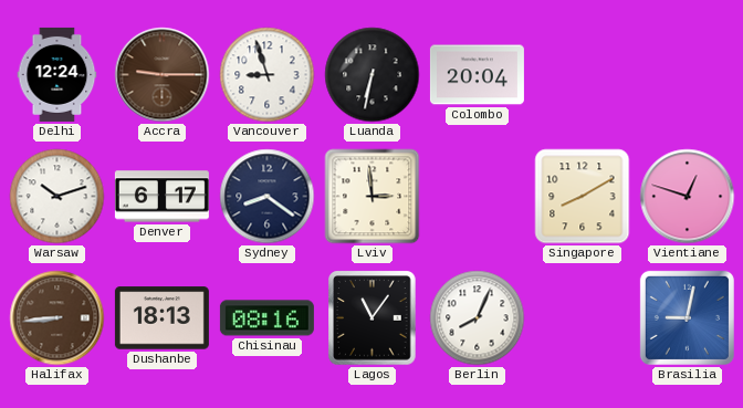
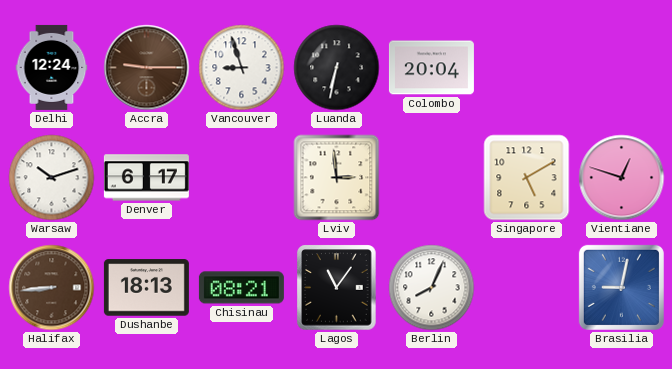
Sydney: 8:21 -> none (268, 197)
Singapore: 8:10 -> 5:10 (527, 178)
Chisinau: 08:16 -> 08:21 (241, 288)
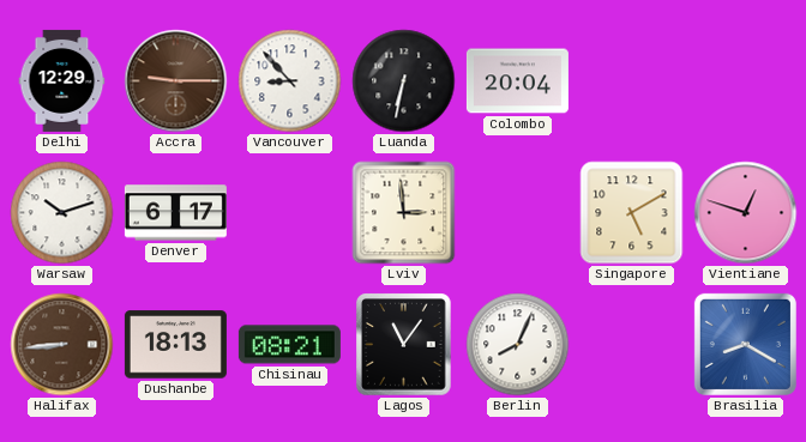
Delhi: 12:24 -> 12:29 (62, 80)
Vancouver: 8:57 -> 8:53 (290, 81)
Brasilia: 9:02 -> 8:20 (745, 344)
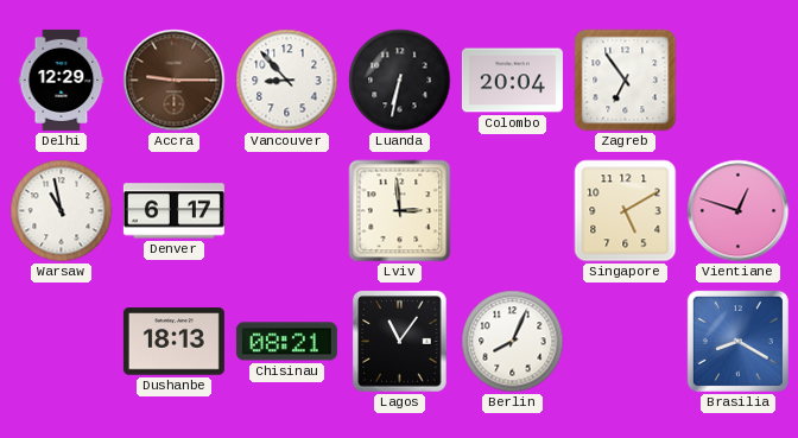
Zagreb: none -> 6:54 (626, 81)
Warsaw: 10:12 -> 10:58 (62, 211)
Halifax: 8:44 -> none (62, 345)
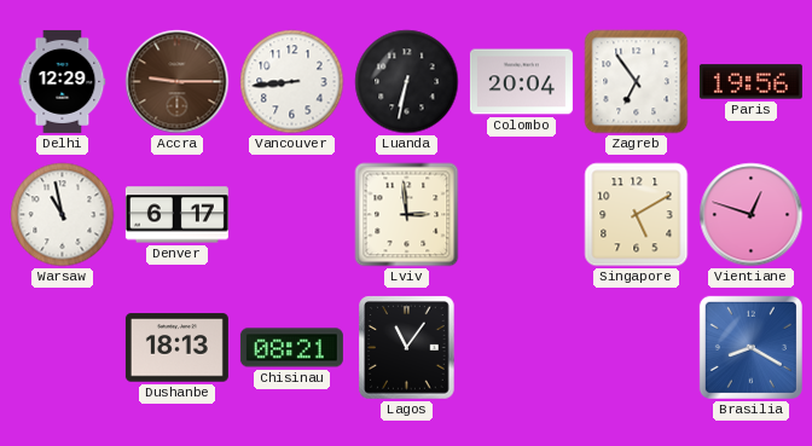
Vancouver: 8:53 -> 8:44 (292, 82)
Paris: none -> 19:56 (750, 82)
Berlin: 8:04 -> none (513, 342)
